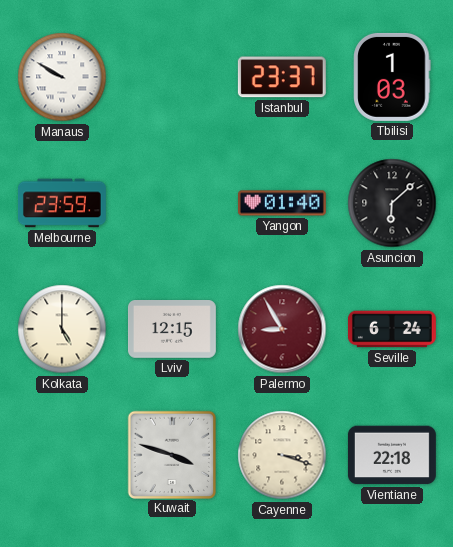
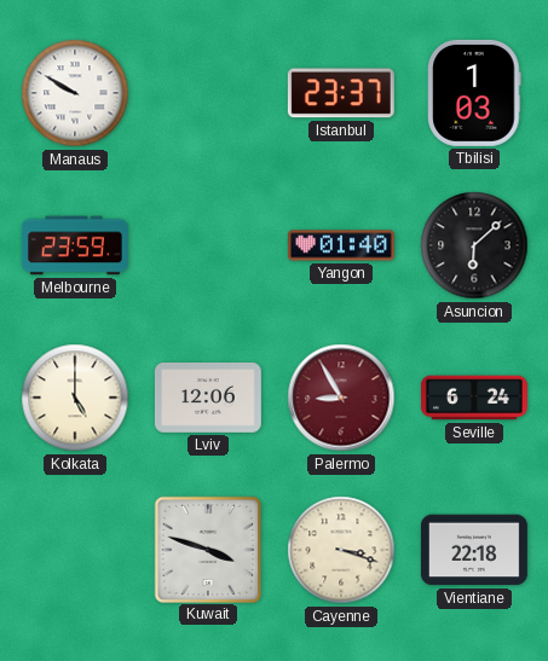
Lviv: 12:15 -> 12:06 (208, 399)
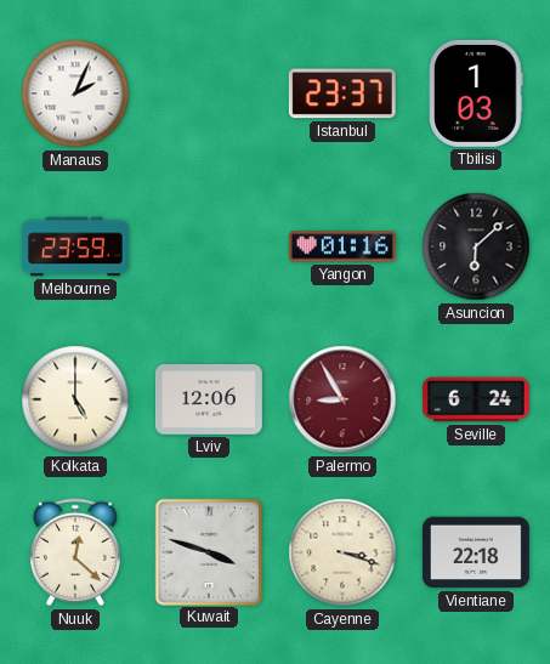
Manaus: 9:50 -> 2:04 (75, 93)
Yangon: 01:40 -> 01:16 (342, 246)
Nuuk: none -> 12:22 (75, 552)
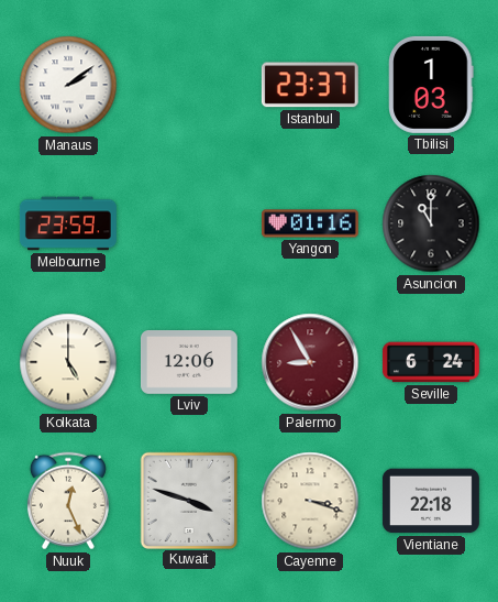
Manaus: 2:04 -> 2:09 (68, 85)
Asuncion: 6:08 -> 11:00 (431, 223)
Nuuk: 12:22 -> 12:26 (68, 501)
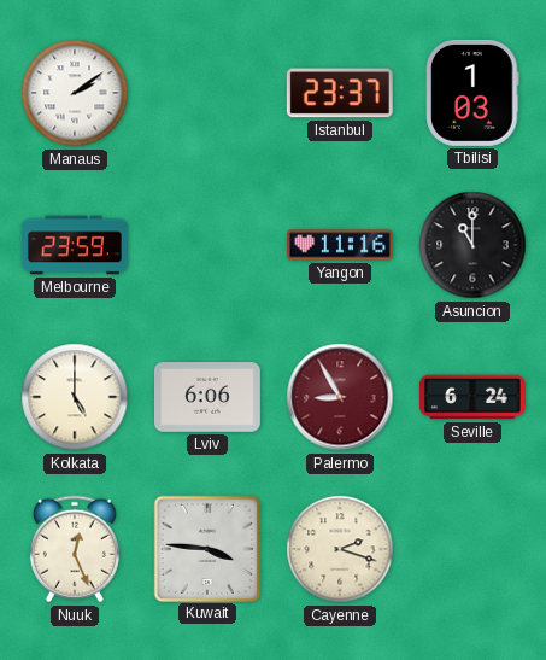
Yangon: 01:16 -> 11:16 (340, 245)
Lviv: 12:06 -> 6:06 (207, 398)
Kuwait: 3:48 -> 3:46 (206, 548)
Cayenne: 3:18 -> 2:18 (340, 549)
Vientiane: 22:18 -> none (431, 501)
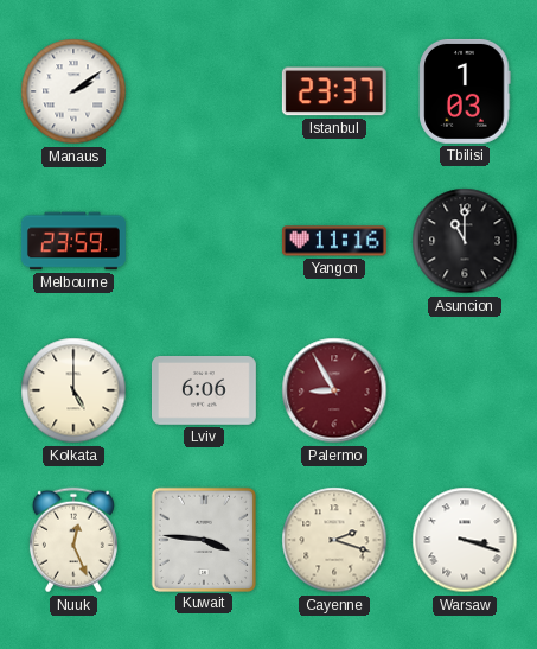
Seville: 6:24 -> none (472, 397)
Warsaw: none -> 3:18 (465, 540)
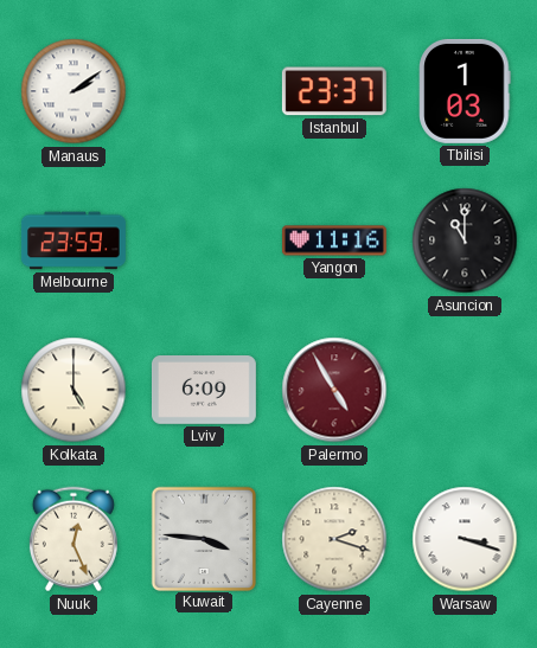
Lviv: 6:06 -> 6:09 (204, 391)
Palermo: 8:55 -> 4:55 (334, 390)
